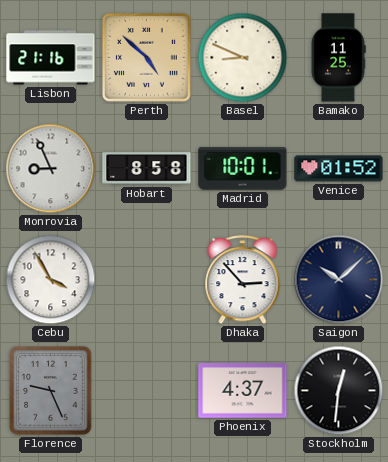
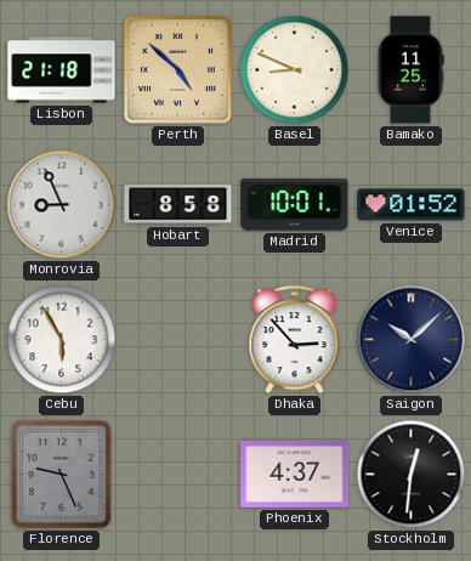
Lisbon: 21:16 -> 21:18 (62, 70)
Cebu: 3:55 -> 5:55 (62, 340)
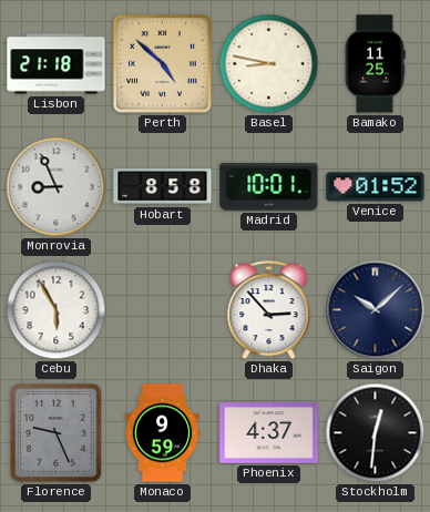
Basel: 8:49 -> 8:47 (269, 64)
Monaco: none -> 9:59 (163, 433)
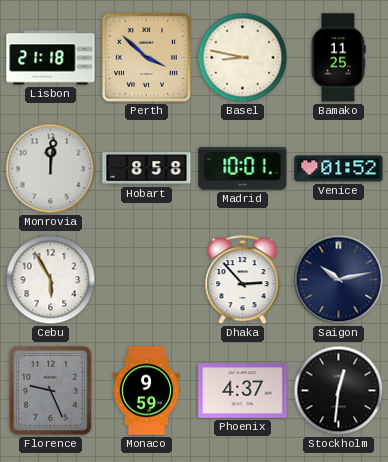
Perth: 4:52 -> 3:52 (146, 57)
Monrovia: 8:56 -> 12:01 (51, 169)
Saigon: 10:08 -> 10:13 (339, 280)
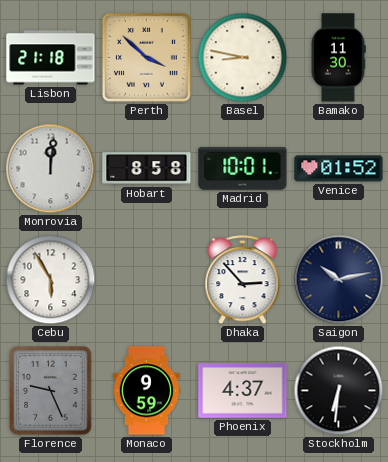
Bamako: 11:25 -> 11:30 (338, 58)
Stockholm: 12:31 -> 6:31 (339, 391)
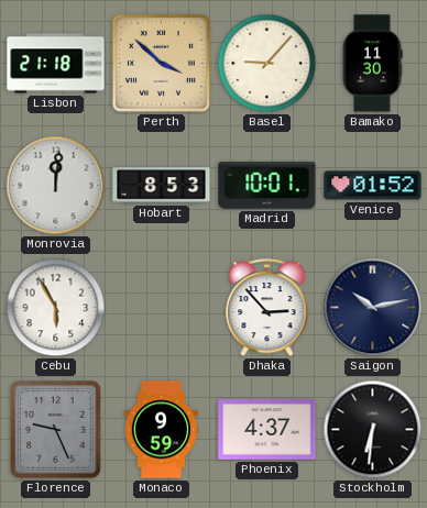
Basel: 8:47 -> 9:07 (267, 64)
Hobart: 8:58 -> 8:53 (162, 186)
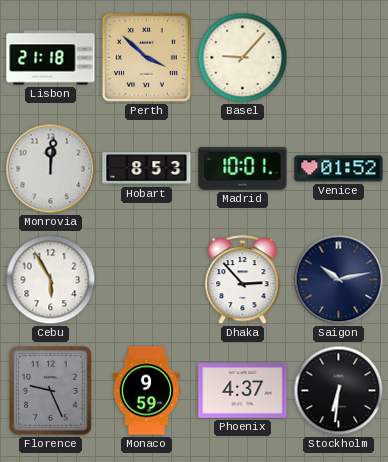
Bamako: 11:30 -> none (372, 64)
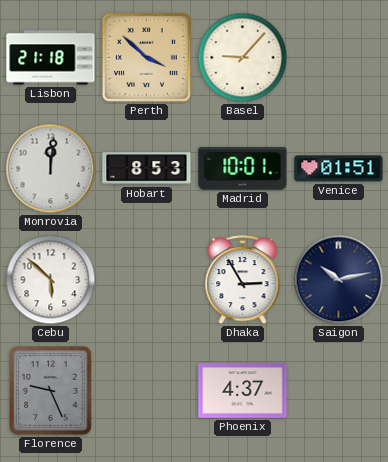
Venice: 01:52 -> 01:51 (339, 169)
Cebu: 5:55 -> 5:52 (51, 280)
Dhaka: 2:53 -> 2:55 (243, 280)
Monaco: 9:59 -> none (147, 391)
Stockholm: 6:31 -> none (339, 391)
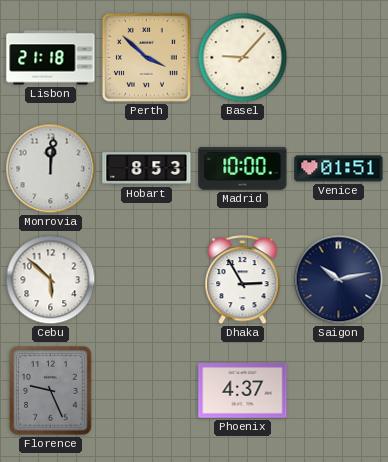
Madrid: 10:01 -> 10:00 (243, 169)
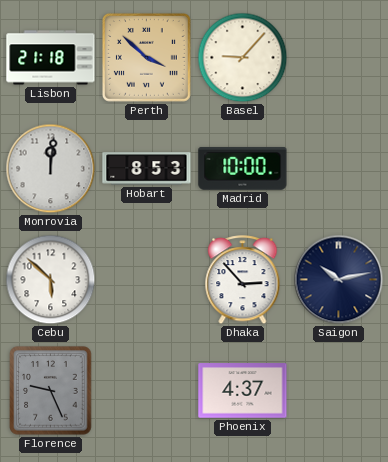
Venice: 01:51 -> none (339, 169)
Dhaka: 2:55 -> 2:53 (243, 280)
